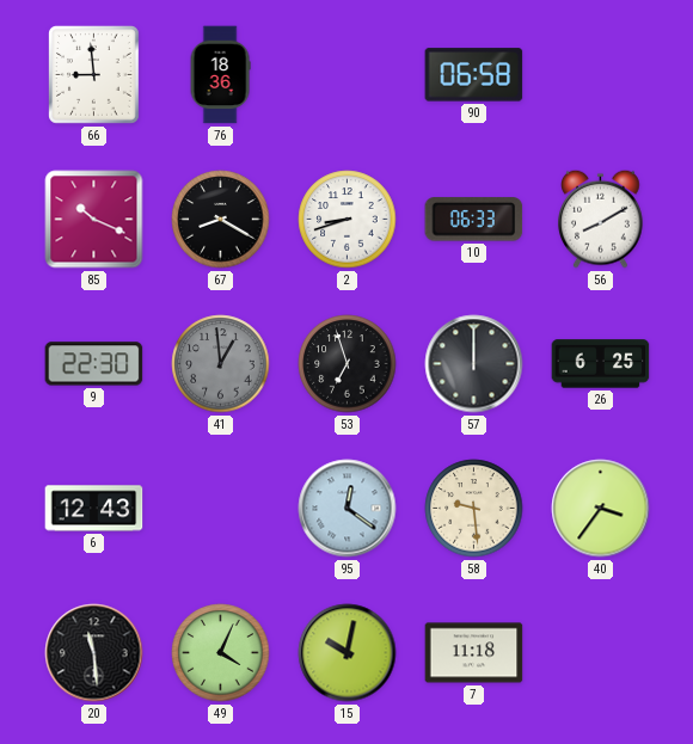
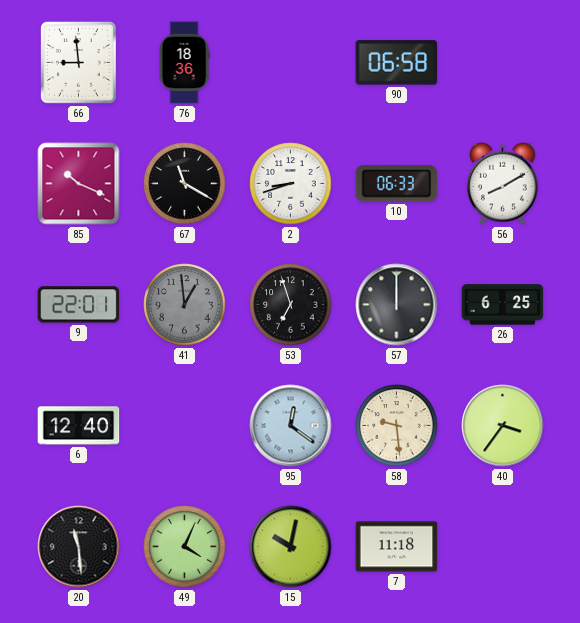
67: 8:20 -> 11:20 (185, 184)
9: 22:30 -> 22:01 (79, 305)
6: 12:43 -> 12:40 (79, 426)
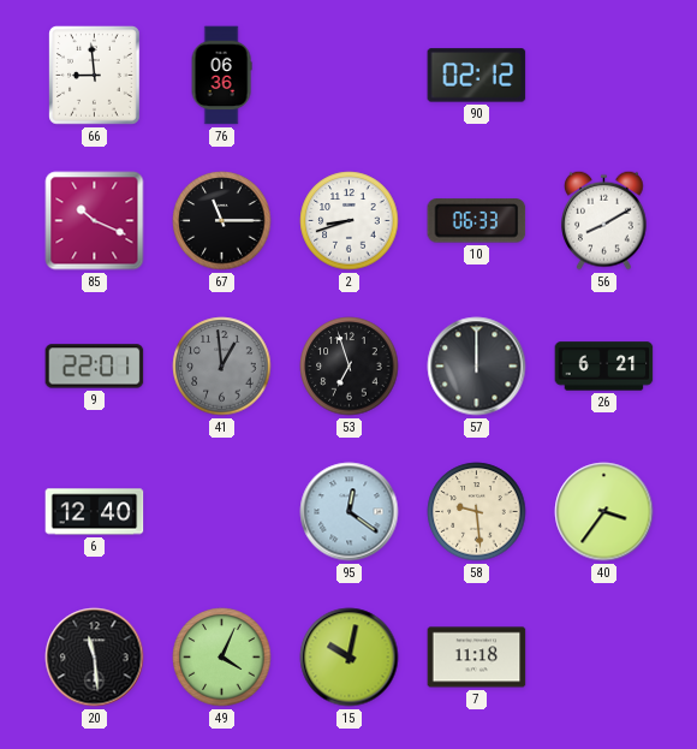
76: 18:36 -> 06:36 (221, 76)
90: 06:58 -> 02:12 (477, 76)
67: 11:20 -> 11:15 (222, 221)
26: 6:25 -> 6:21 (604, 367)
